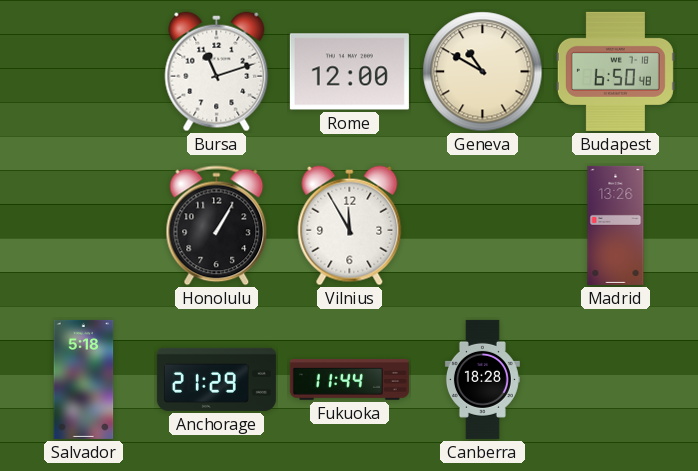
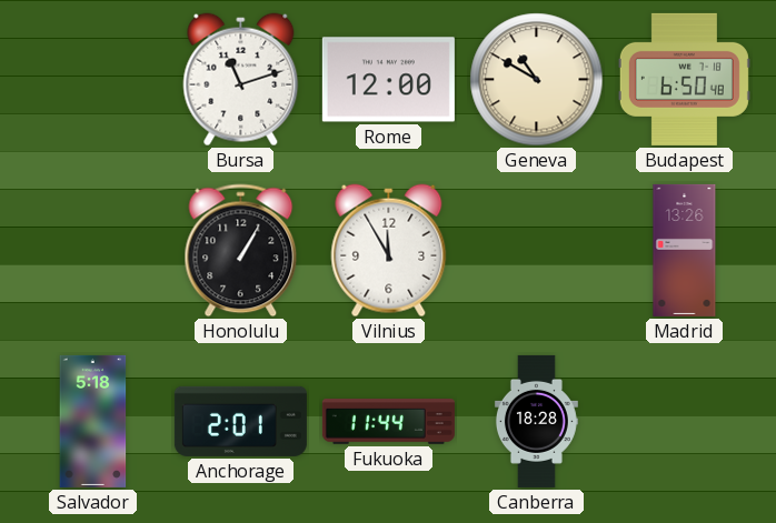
Anchorage: 21:29 -> 2:01 (240, 421)
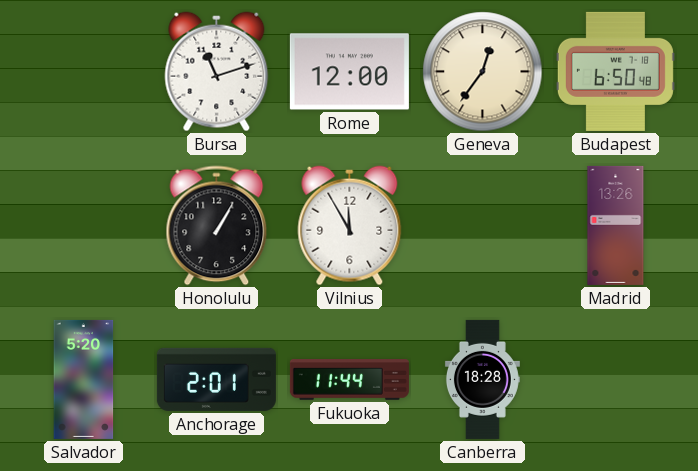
Geneva: 10:50 -> 12:36 (483, 72)
Salvador: 5:18 -> 5:20 (84, 379)
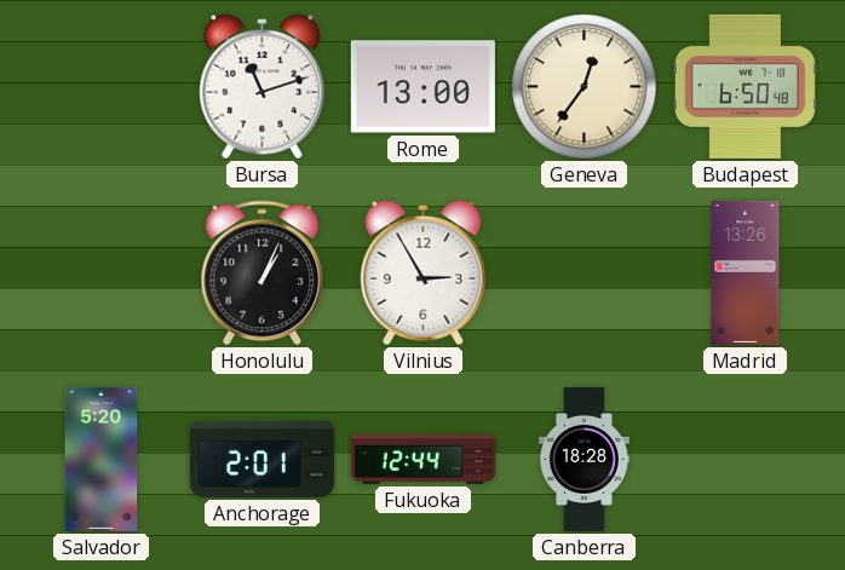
Rome: 12:00 -> 13:00 (422, 87)
Honolulu: 1:05 -> 1:04 (263, 274)
Vilnius: 11:55 -> 2:55 (424, 274)
Fukuoka: 11:44 -> 12:44 (422, 460)
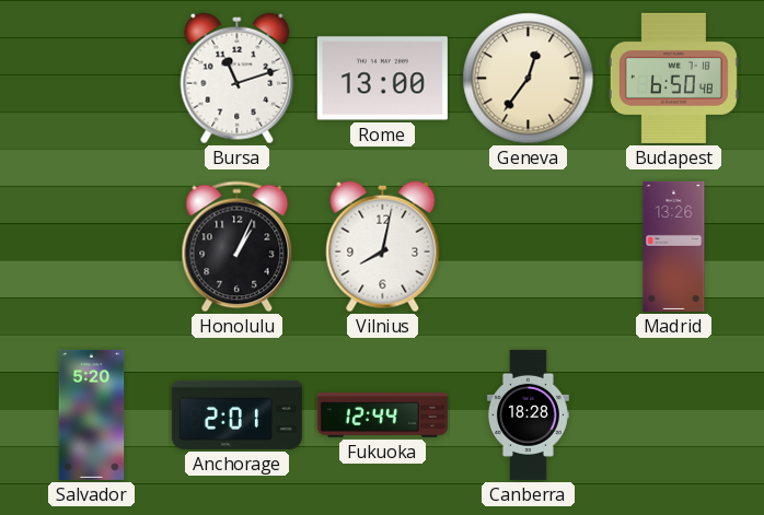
Vilnius: 2:55 -> 8:02 (383, 247)
